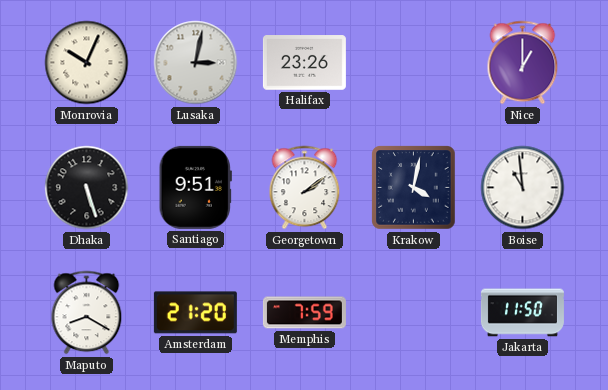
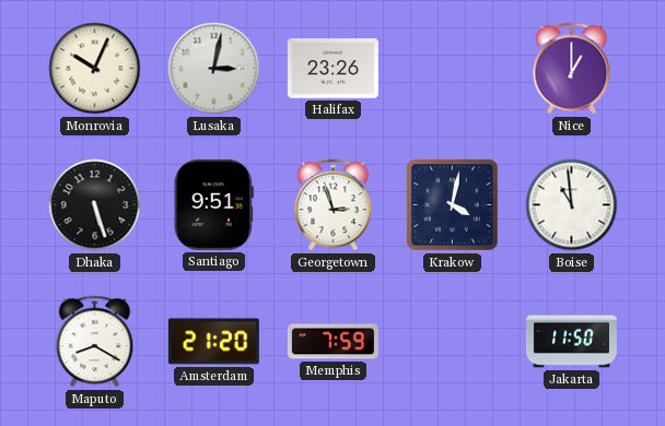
Georgetown: 2:09 -> 2:57 (334, 205)
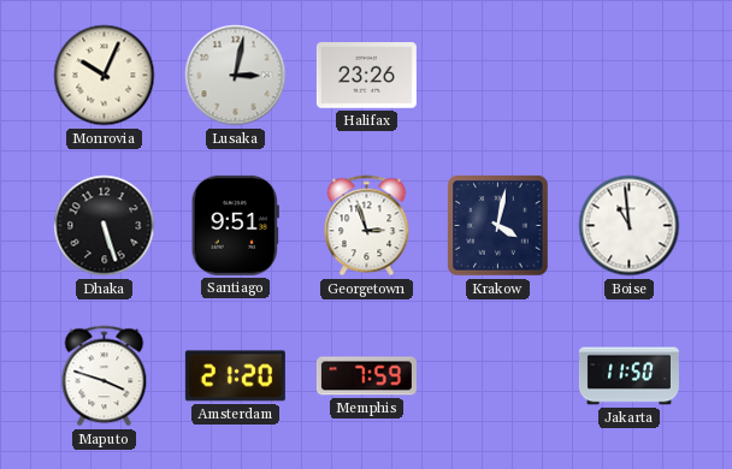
Nice: 1:00 -> none (572, 69)
Maputo: 8:20 -> 3:48 (105, 376)
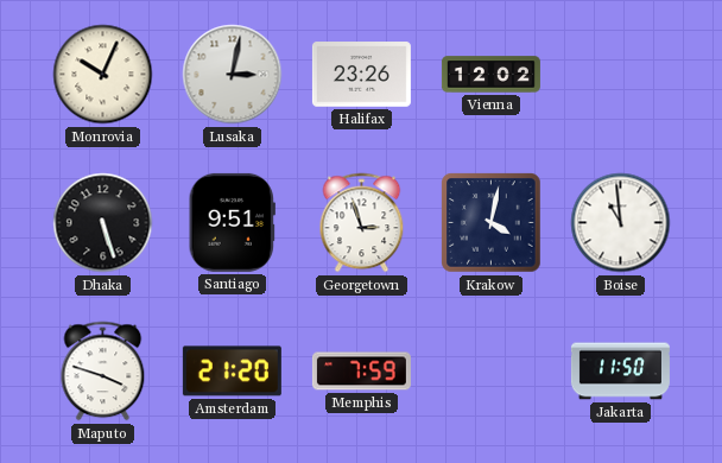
Vienna: none -> 12:02 (490, 75)
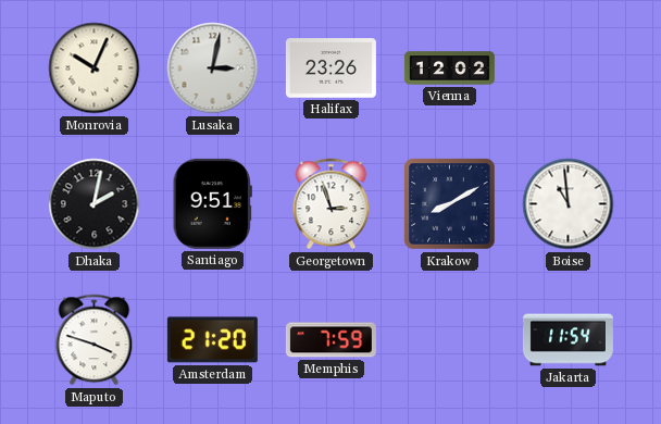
Dhaka: 5:27 -> 2:02 (95, 204)
Krakow: 4:02 -> 8:10 (450, 204)
Jakarta: 11:50 -> 11:54 (568, 340)
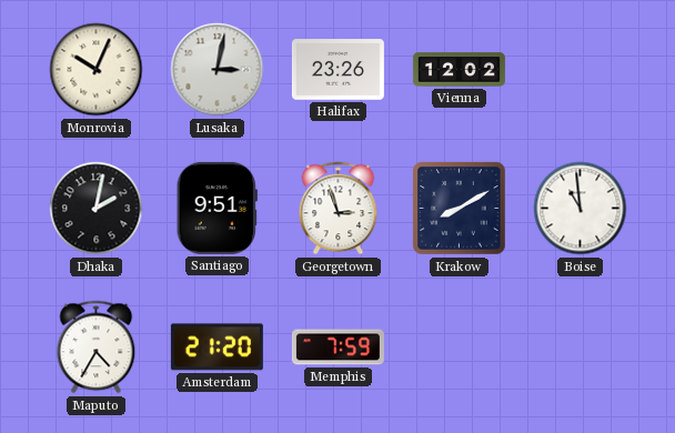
Maputo: 3:48 -> 4:35 (97, 348)
Jakarta: 11:54 -> none (568, 340)
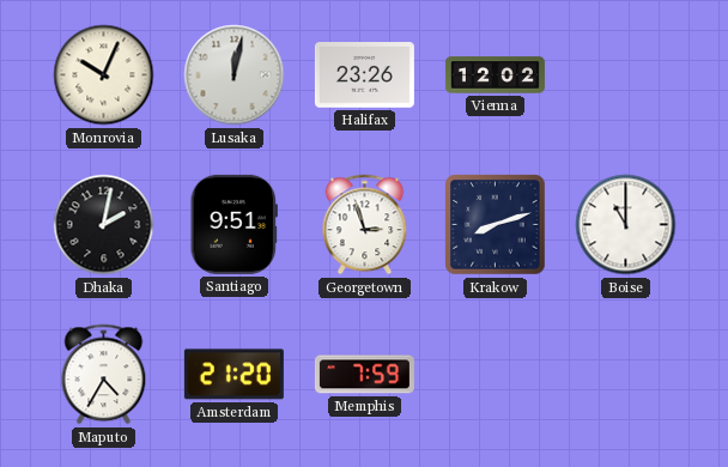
Lusaka: 3:02 -> 12:02 (235, 75)
Krakow: 8:10 -> 8:12 (496, 225)
Boise: 10:59 -> 11:00 (626, 225)
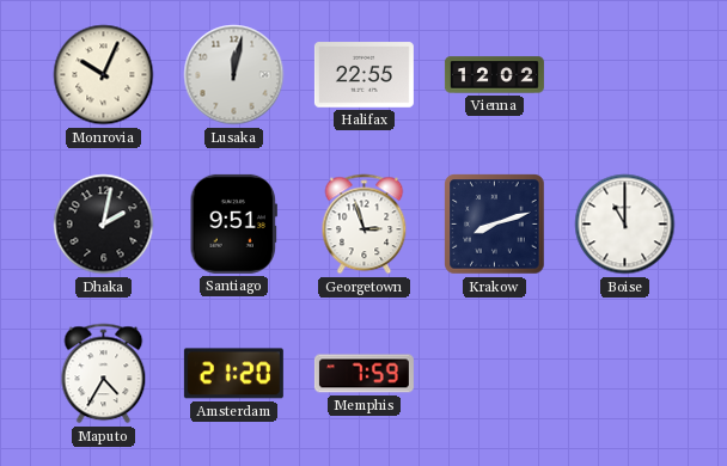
Halifax: 23:26 -> 22:55 (363, 75)
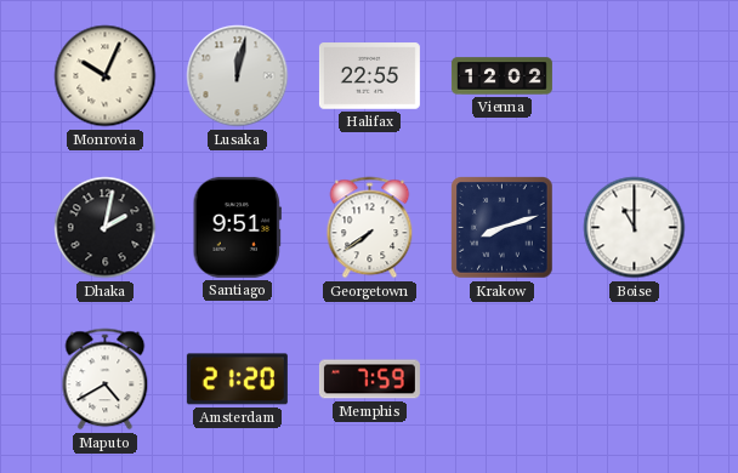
Georgetown: 2:57 -> 7:39 (370, 228)
Maputo: 4:35 -> 4:40 (106, 380)
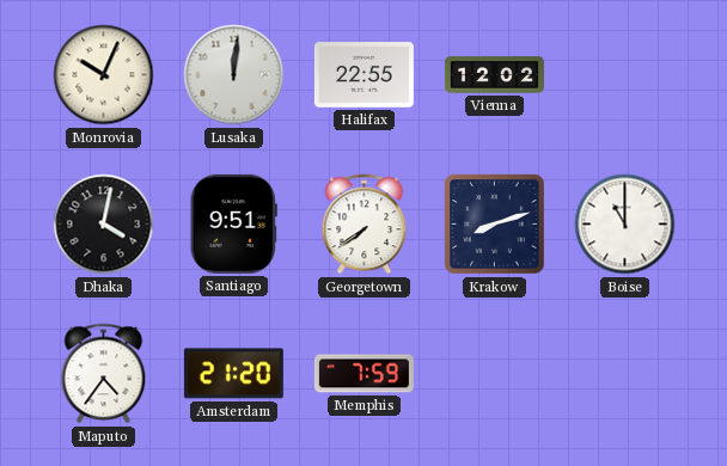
Lusaka: 12:02 -> 12:01 (234, 75)
Dhaka: 2:02 -> 4:02 (104, 225)
Maputo: 4:40 -> 4:36 (104, 374)
